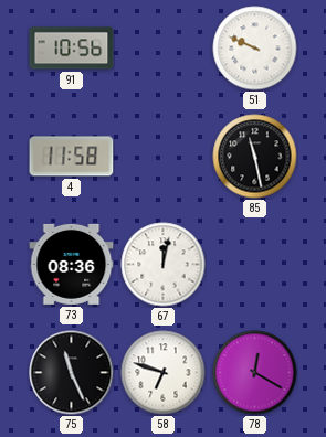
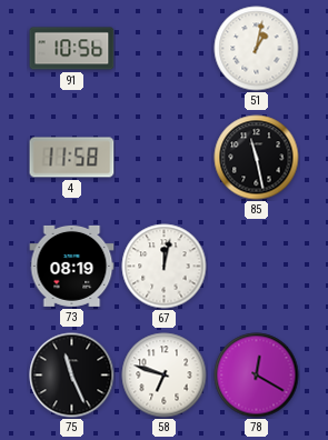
51: 9:49 -> 1:02 (257, 49)
73: 08:36 -> 08:19 (72, 266)
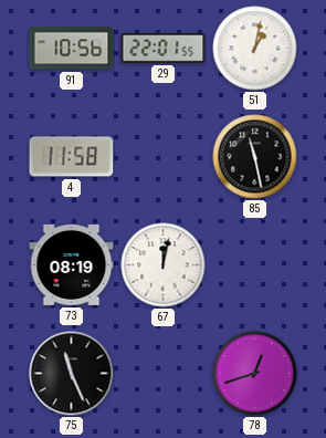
29: none -> 22:01 (164, 48)
58: 6:48 -> none (165, 376)
78: 12:20 -> 12:42 (255, 374)
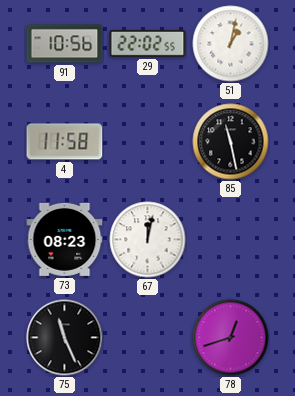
29: 22:01 -> 22:02 (148, 43)
73: 08:19 -> 08:23 (65, 239)
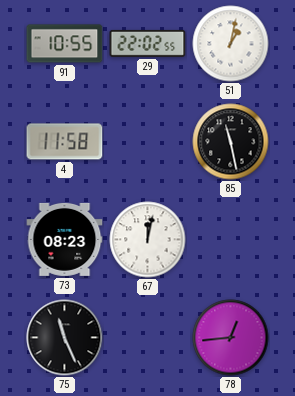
91: 10:56 -> 10:55 (65, 44)
78: 12:42 -> 12:44 (231, 338)
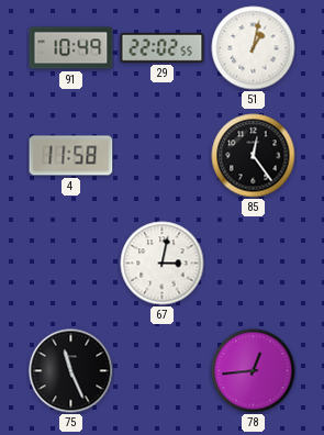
91: 10:55 -> 10:49 (71, 48)
85: 11:28 -> 12:24 (254, 156)
73: 08:23 -> none (65, 239)
67: 12:02 -> 3:02 (163, 264)
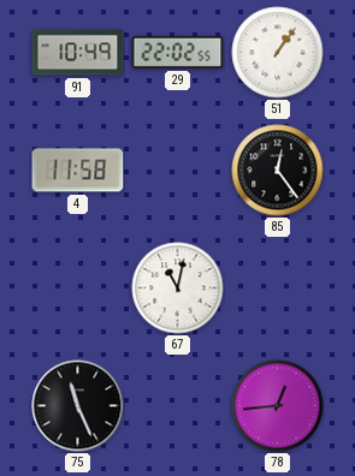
51: 1:02 -> 1:06 (278, 53)
67: 3:02 -> 11:02 (178, 288)
